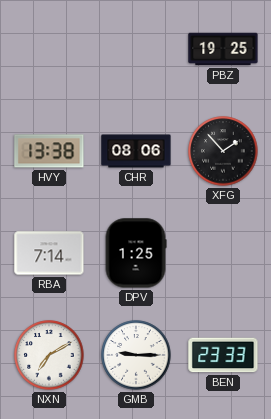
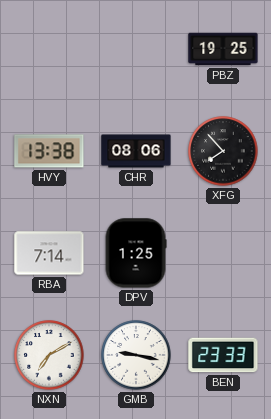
XFG: 1:53 -> 7:53 (223, 151)
GMB: 9:15 -> 9:17 (136, 355)
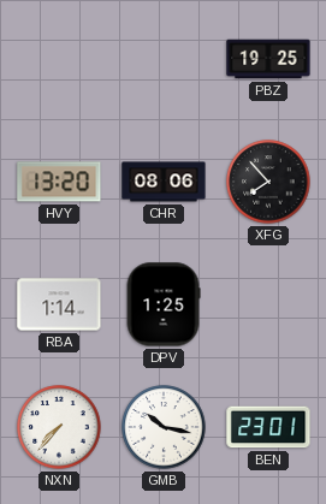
HVY: 13:38 -> 13:20 (59, 182)
RBA: 7:14 -> 1:14 (59, 304)
NXN: 7:10 -> 7:37 (59, 427)
GMB: 9:17 -> 10:17 (164, 427)
BEN: 23:33 -> 23:01 (268, 427)
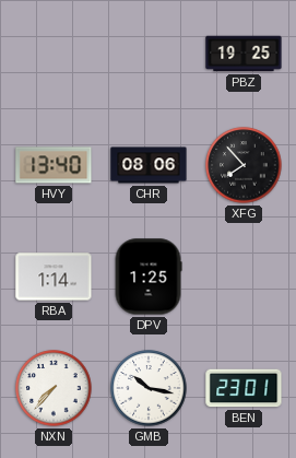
HVY: 13:20 -> 13:40 (54, 165)
